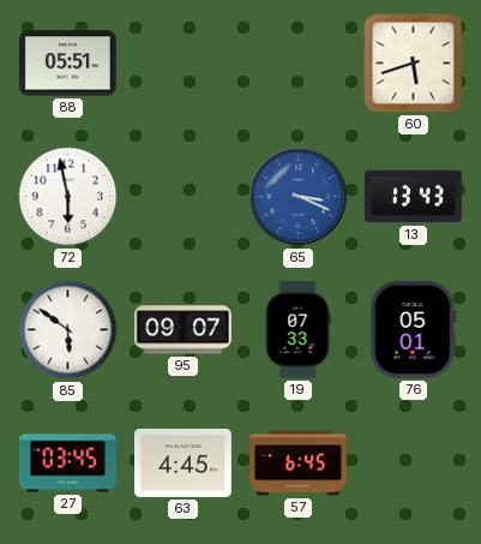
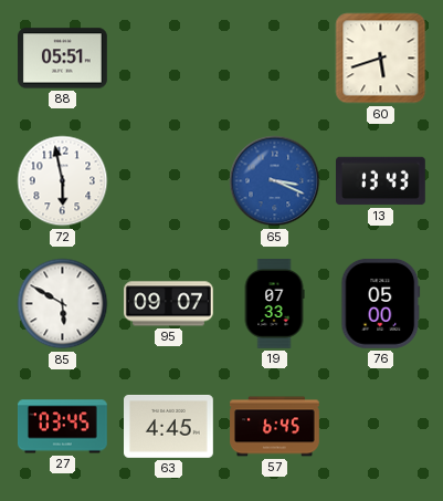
85: 5:51 -> 5:50 (63, 304)
76: 05:01 -> 05:00 (381, 304)
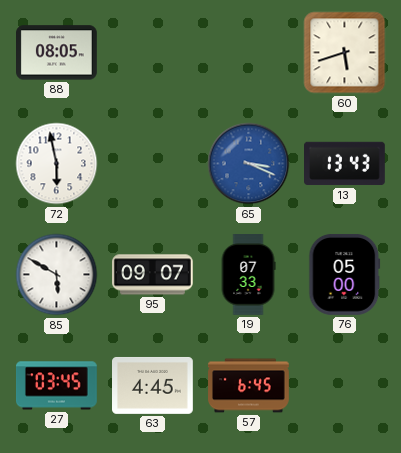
88: 05:51 -> 08:05 (57, 53)
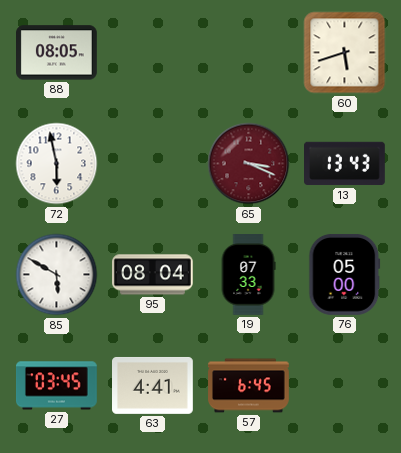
65 dial: blue -> burgundy (249, 164)
95: 09:07 -> 08:04 (153, 275)
63: 4:45 -> 4:41 (153, 385)
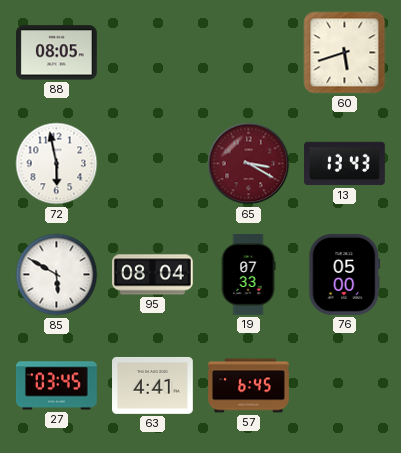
65: 3:19 -> 3:20 (249, 164)
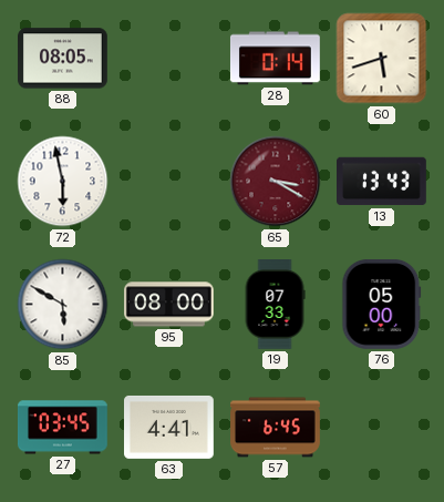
28: none -> 0:14 (276, 59)
95: 08:04 -> 08:00 (169, 305)
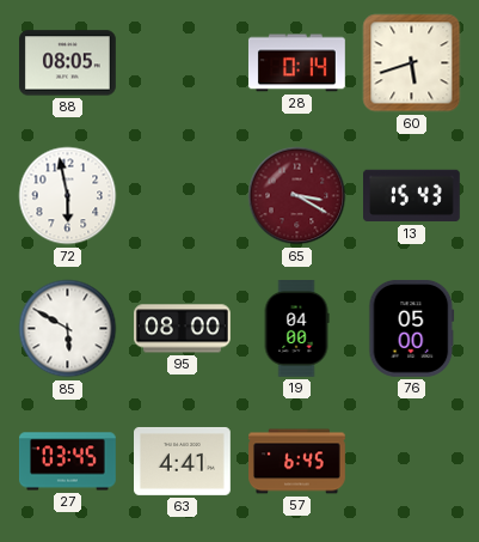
13: 13:43 -> 15:43 (412, 196)
19: 07:33 -> 04:00 (296, 329)
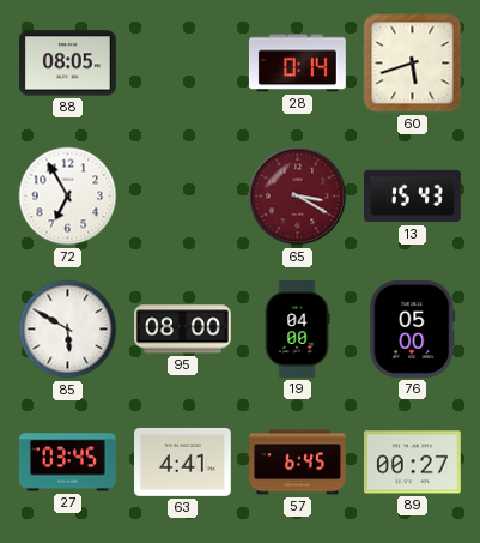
72: 5:58 -> 6:55 (68, 197)
89: none -> 00:27 (413, 463)
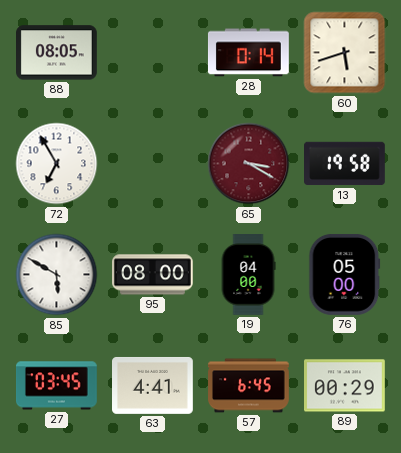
13: 15:43 -> 19:58 (345, 164)
89: 00:27 -> 00:29 (345, 386)
